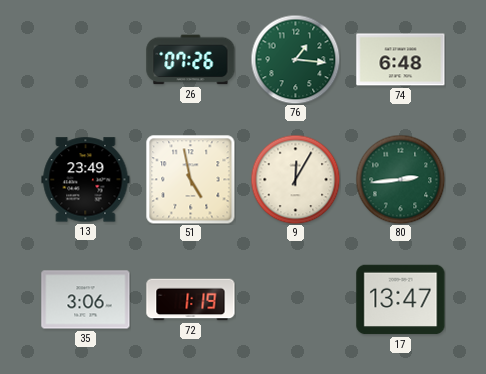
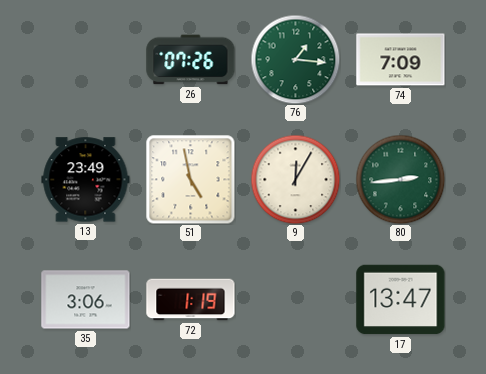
74: 6:48 -> 7:09 (401, 60)
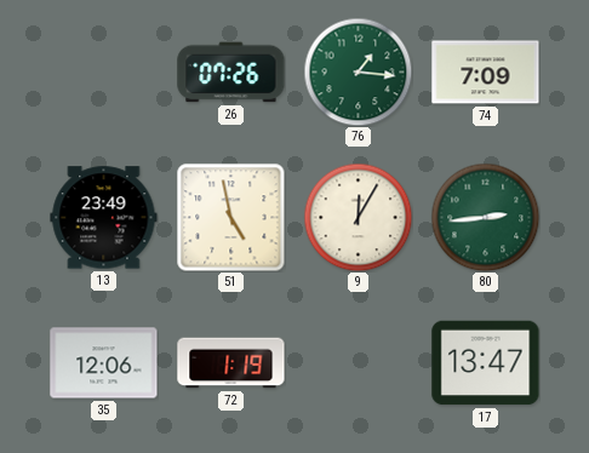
35: 3:06 -> 12:06 (104, 363)
